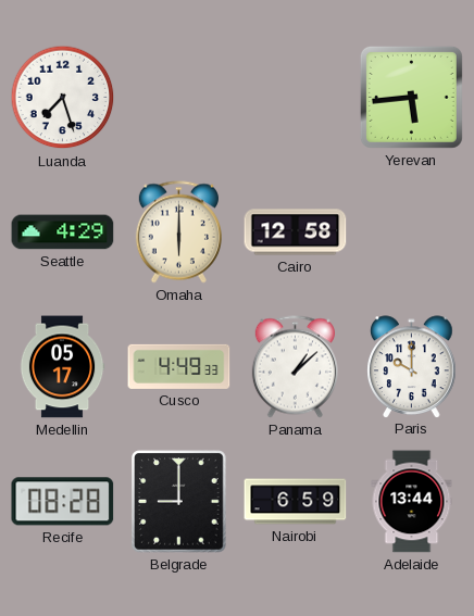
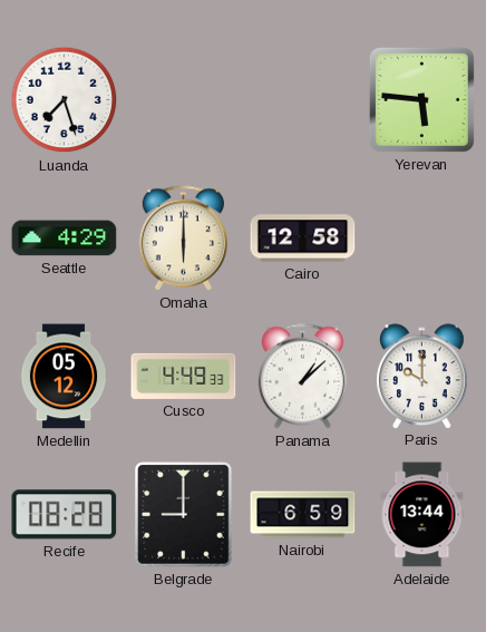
Yerevan: 5:44 -> 5:46 (421, 99)
Medellin: 05:17 -> 05:12 (64, 377)
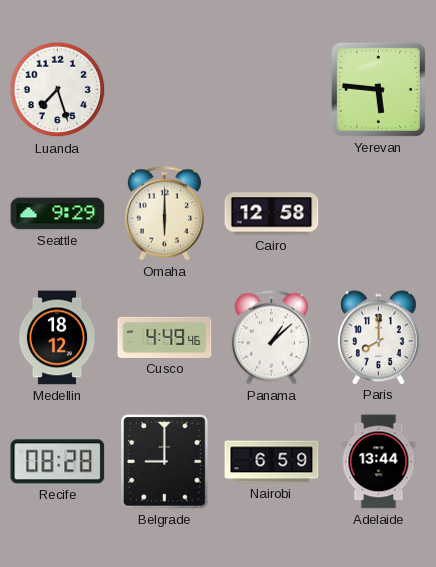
Seattle: 4:29 -> 9:29 (58, 214)
Medellin: 05:12 -> 18:12 (57, 338)
Cusco: 4:49:33 -> 4:49:46 (165, 337)
Paris: 10:00 -> 8:00 (379, 337)
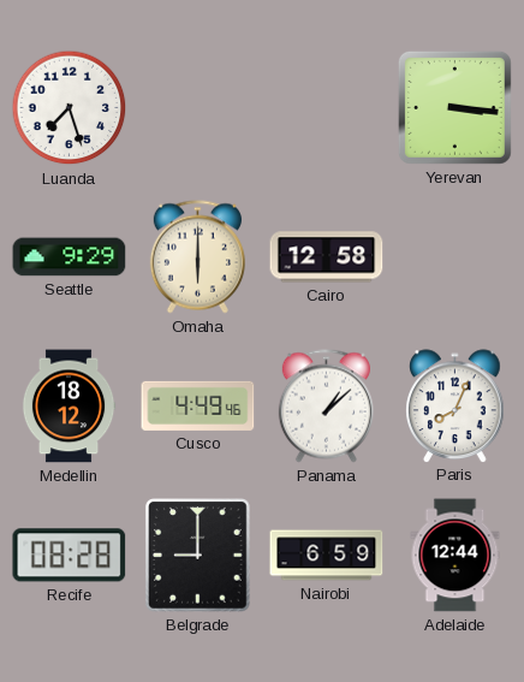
Yerevan: 5:46 -> 3:16 (454, 107)
Paris: 8:00 -> 8:04 (455, 405)
Adelaide: 13:44 -> 12:44 (455, 556)
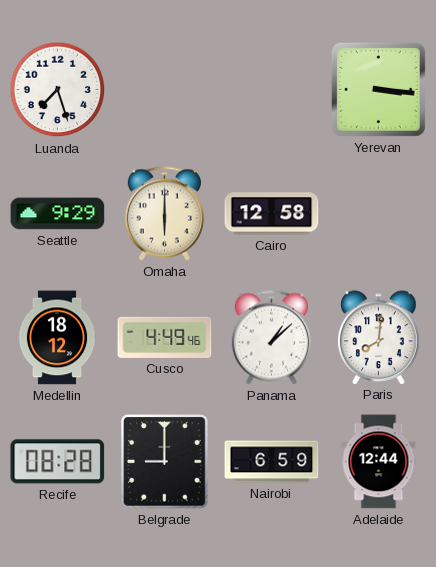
Paris: 8:04 -> 8:01 (379, 337)
